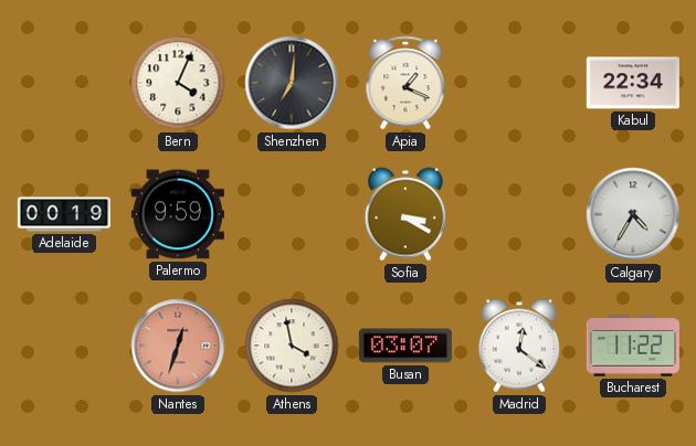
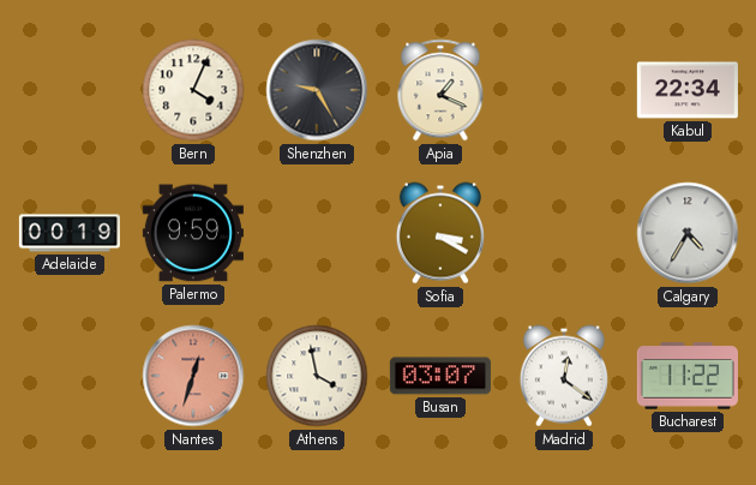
Shenzhen: 7:01 -> 9:25 (317, 90)
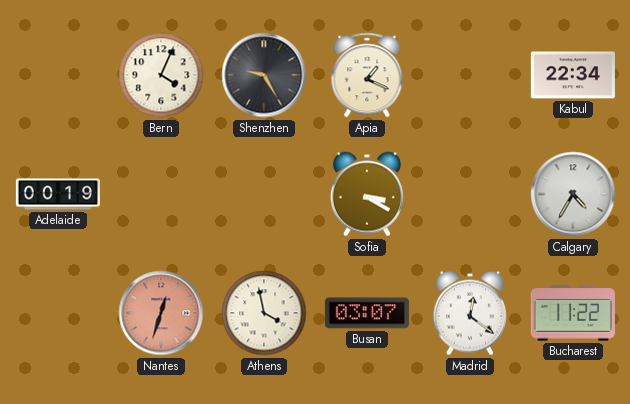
Palermo: 9:59 -> none (193, 233)
